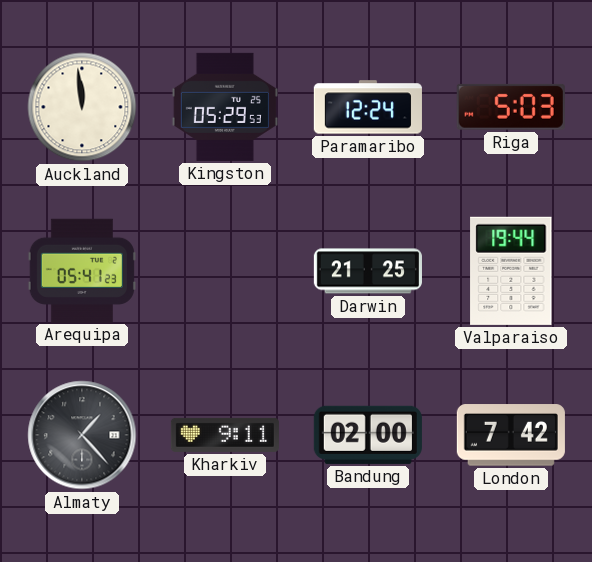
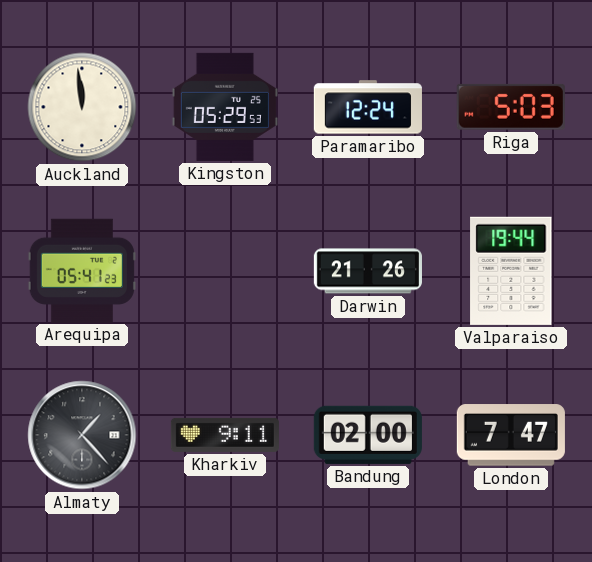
Darwin: 21:25 -> 21:26 (368, 271)
London: 7:42 -> 7:47 (511, 435)
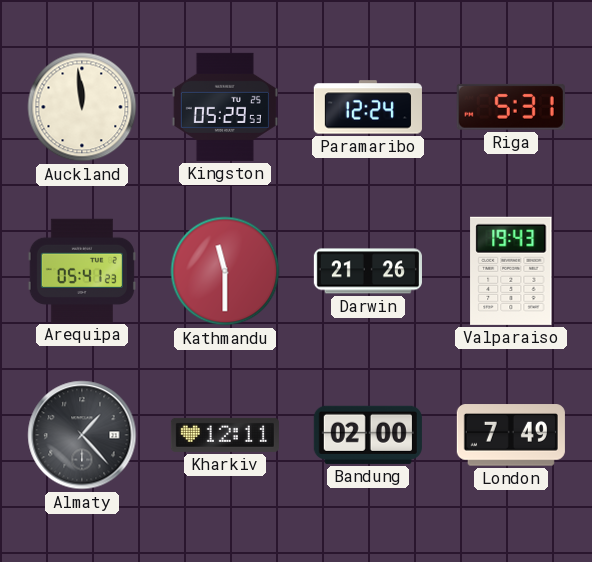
Riga: 5:03 -> 5:31 (511, 107)
Kathmandu: none -> 11:30 (225, 271)
Valparaiso: 19:44 -> 19:43 (511, 271)
Kharkiv: 9:11 -> 12:11 (225, 435)
London: 7:47 -> 7:49 (511, 435)
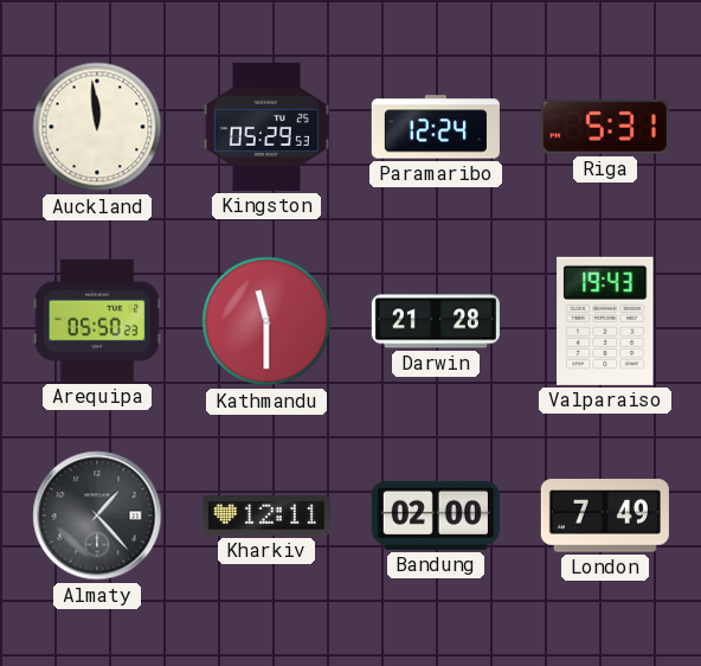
Arequipa: 05:41 -> 05:50 (97, 320)
Darwin: 21:26 -> 21:28 (436, 321)
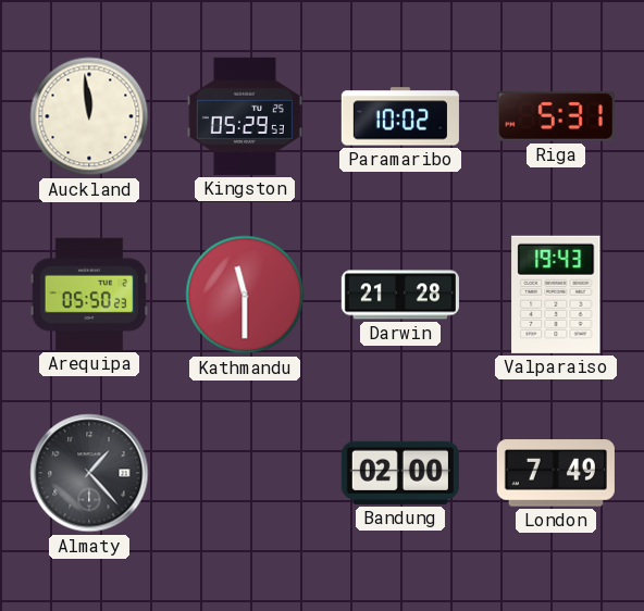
Paramaribo: 12:24 -> 10:02 (400, 116)
Kharkiv: 12:11 -> none (266, 515)
